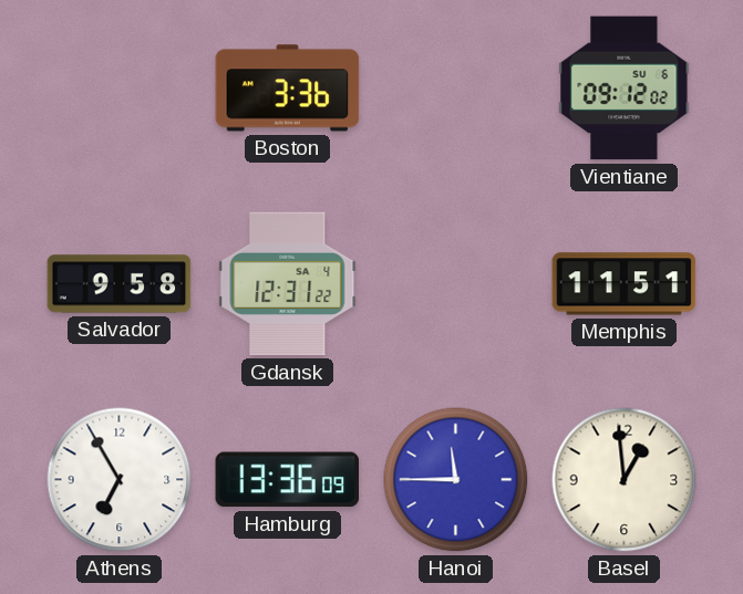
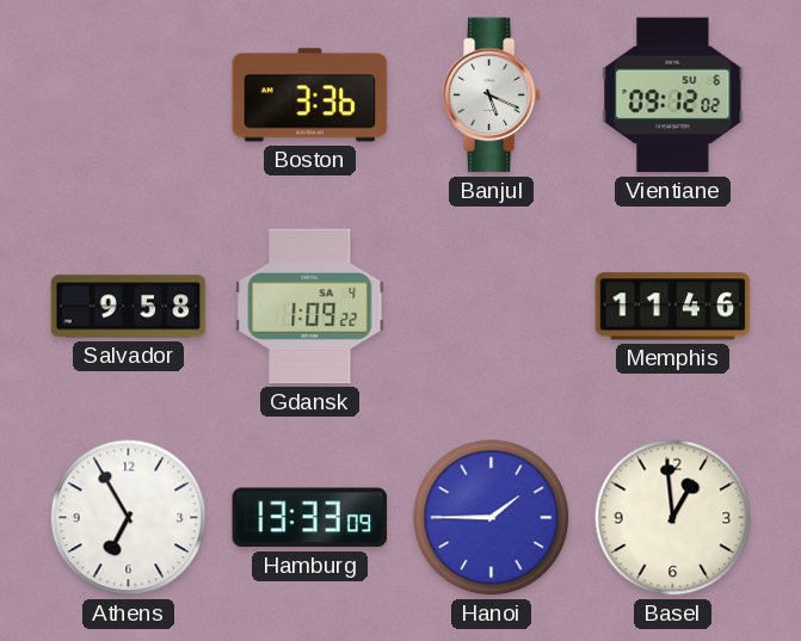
Banjul: none -> 5:19 (491, 95)
Gdansk: 12:31 -> 1:09 (310, 307)
Memphis: 11:51 -> 11:46 (673, 307)
Hamburg: 13:36 -> 13:33 (310, 518)
Hanoi: 11:45 -> 1:45 (492, 518)
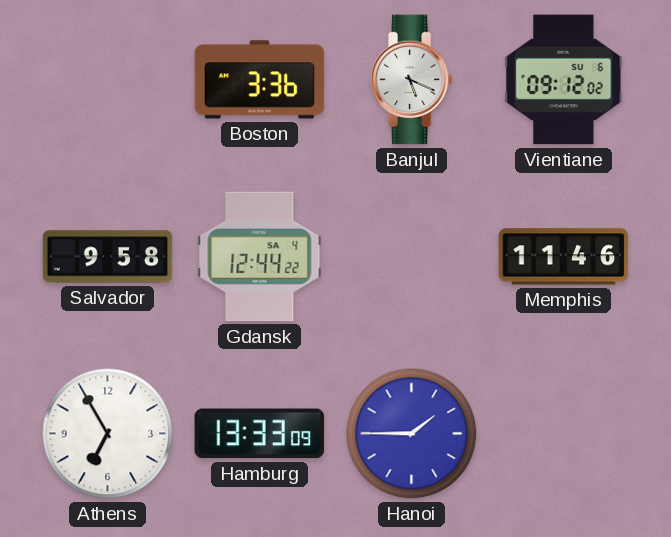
Gdansk: 1:09 -> 12:44 (260, 257)
Basel: 12:59 -> none (673, 518)
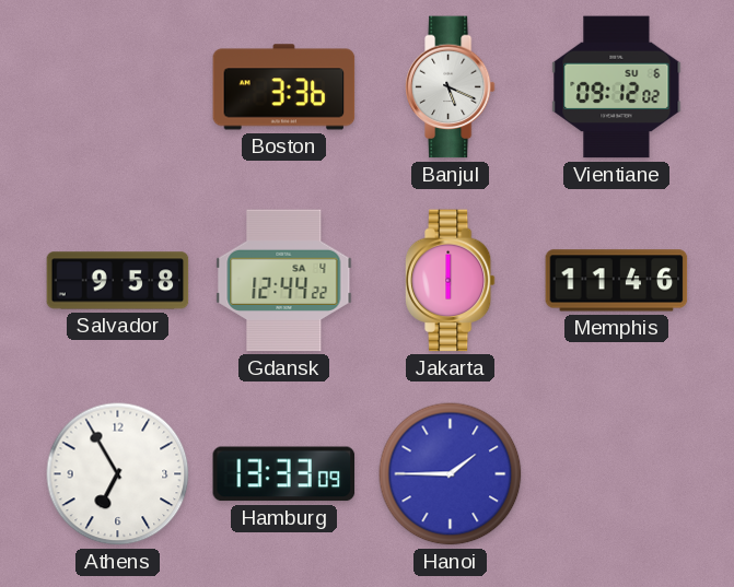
Jakarta: none -> 6:00 (450, 281)
